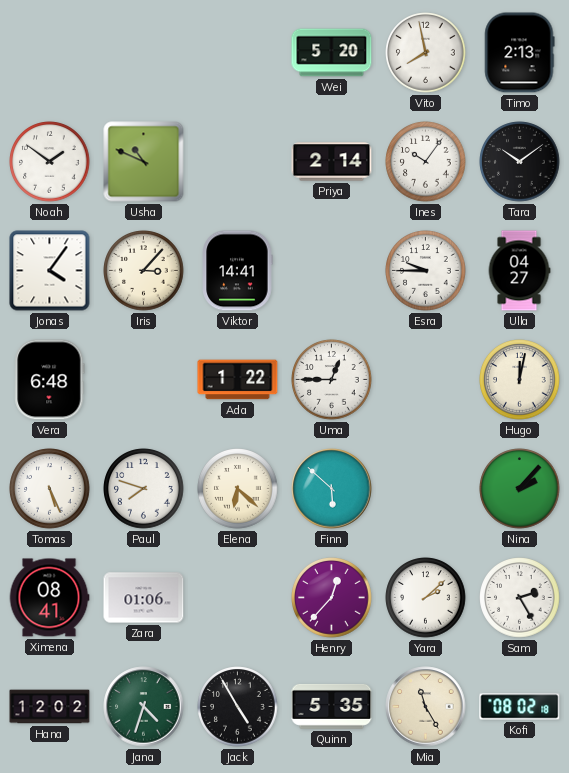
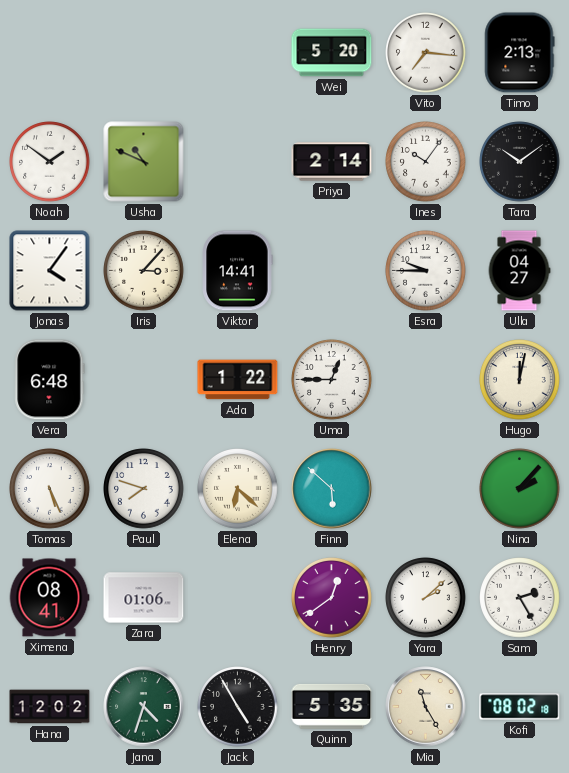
Vito: 7:58 -> 7:16 (426, 53)
Henry: 12:37 -> 12:39 (332, 598)
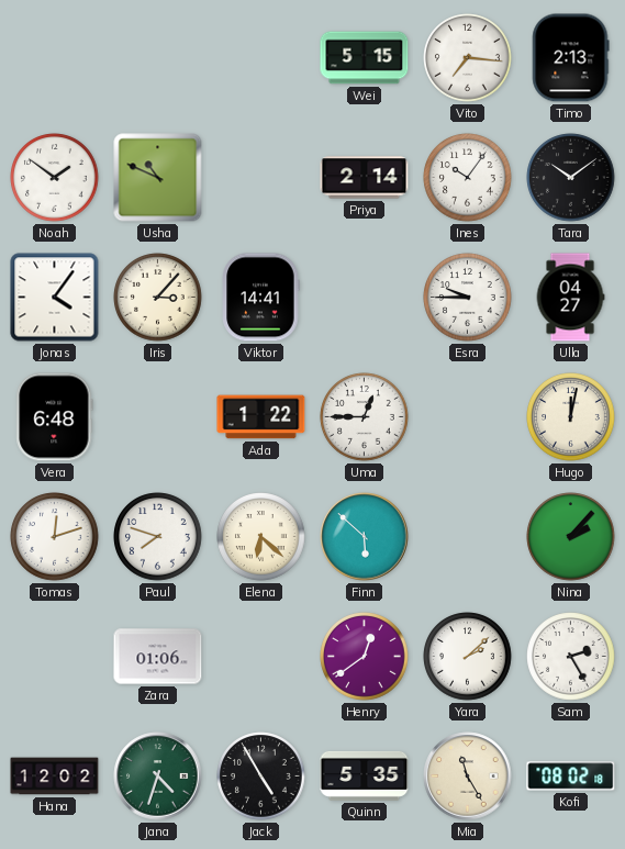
Wei: 5:20 -> 5:15 (365, 58)
Tomas: 5:26 -> 12:12 (55, 537)
Ximena: 08:41 -> none (49, 598)
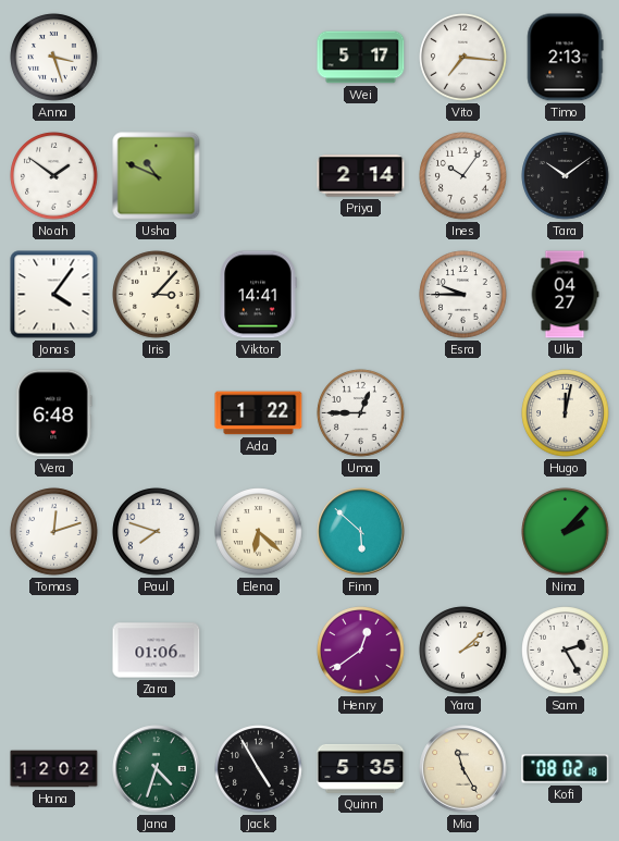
Anna: none -> 3:27 (54, 58)
Wei: 5:15 -> 5:17 (361, 58)
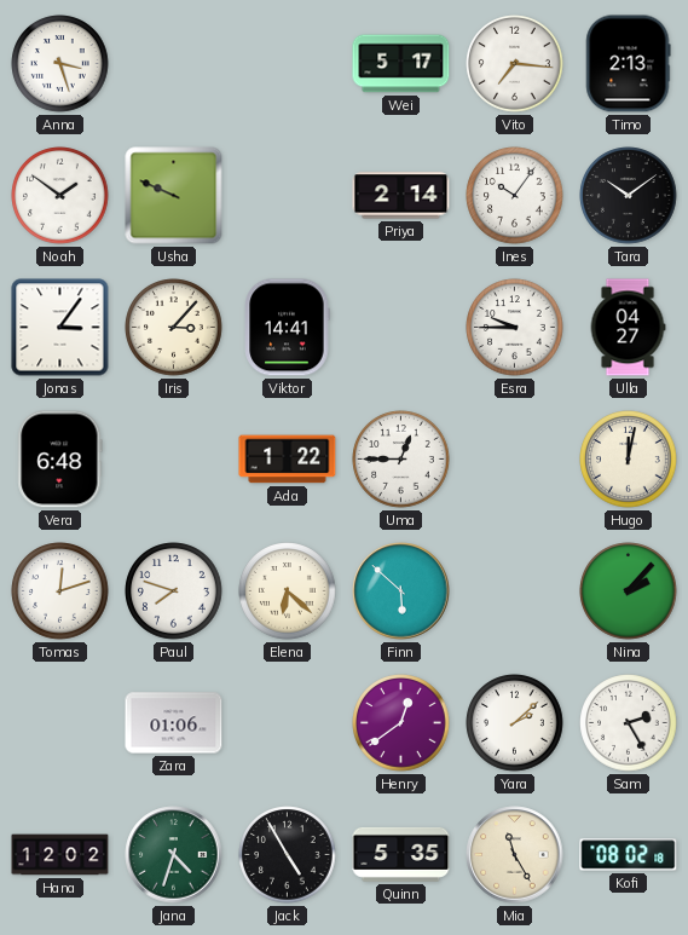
Usha: 10:49 -> 9:49 (174, 196)
Jonas: 4:06 -> 3:06 (60, 328)
